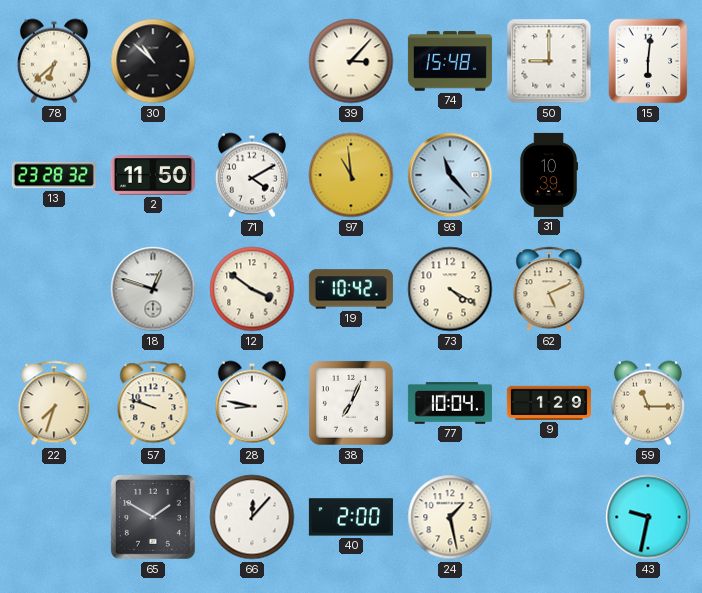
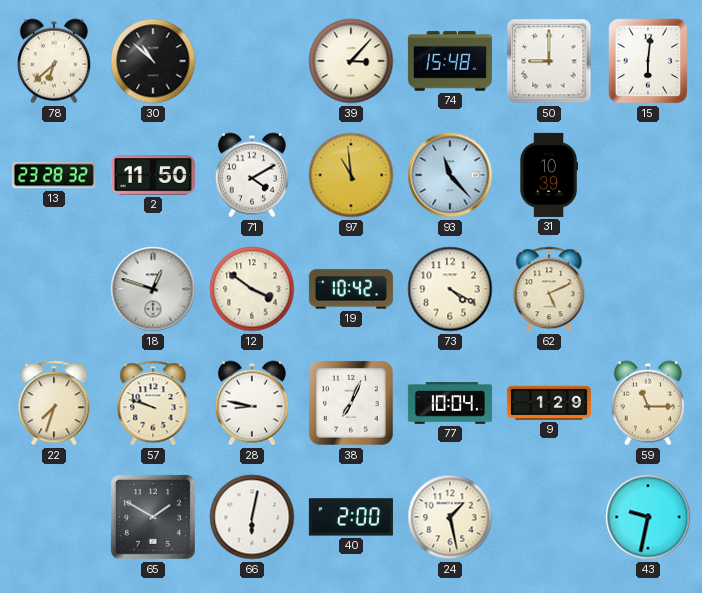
66: 12:07 -> 6:02 (252, 517)
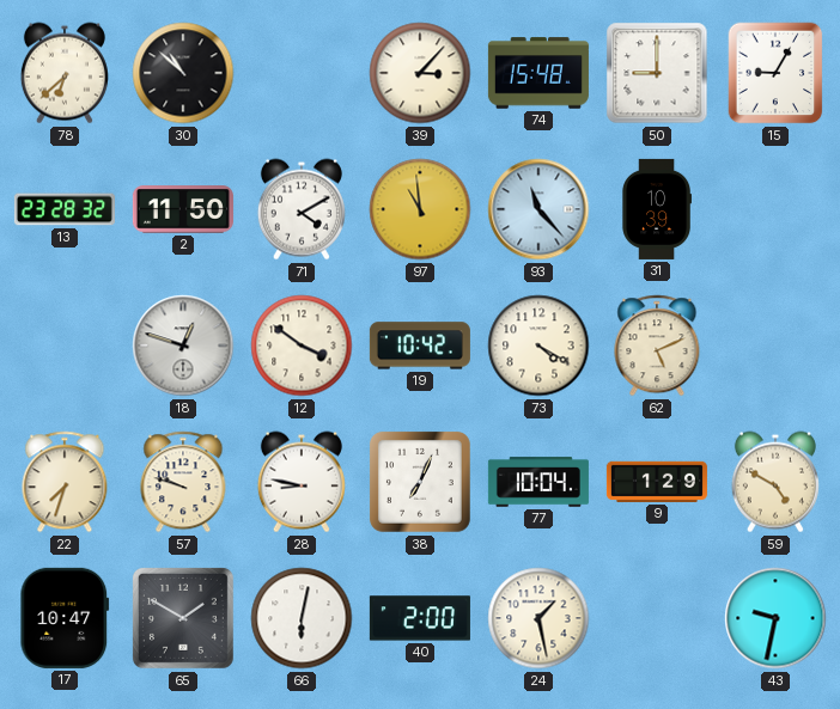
15: 6:01 -> 9:05 (775, 73)
59: 11:15 -> 4:50 (775, 482)
17: none -> 10:47 (65, 618)
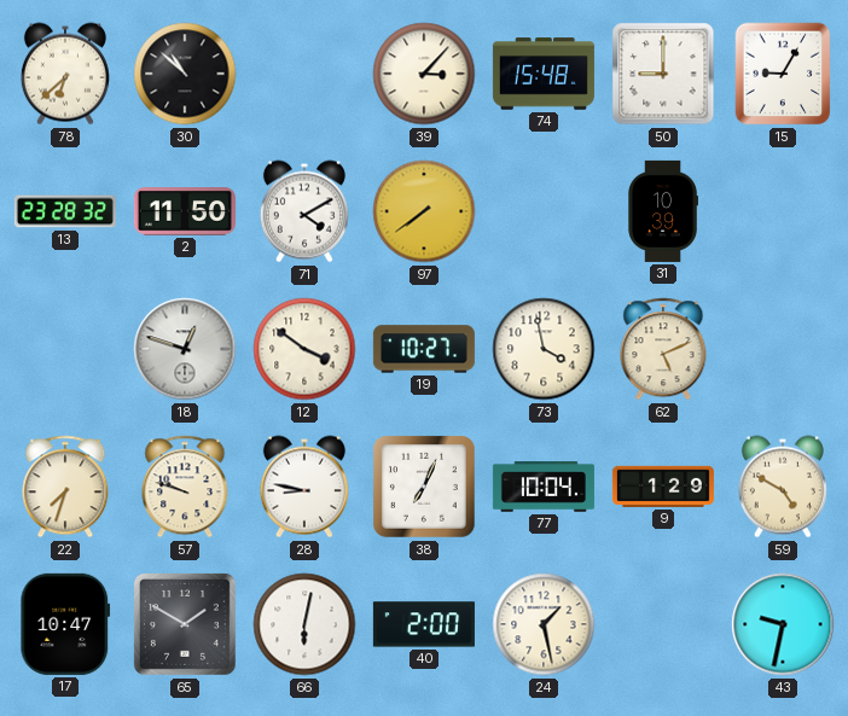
97: 10:59 -> 7:39 (424, 211)
93: 11:23 -> none (538, 209)
19: 10:42 -> 10:27 (424, 349)
73: 4:20 -> 3:58 (544, 349)
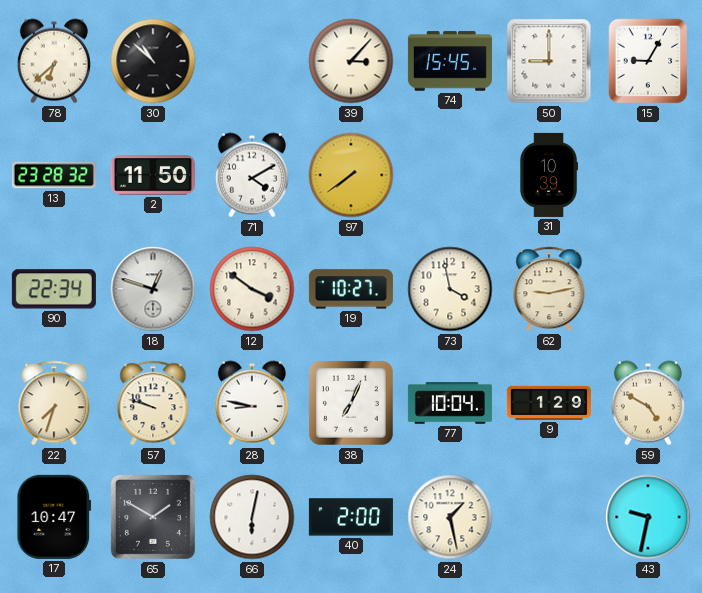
74: 15:48 -> 15:45 (450, 61)
90: none -> 22:34 (54, 289)
62: 5:11 -> 9:13 (549, 289)
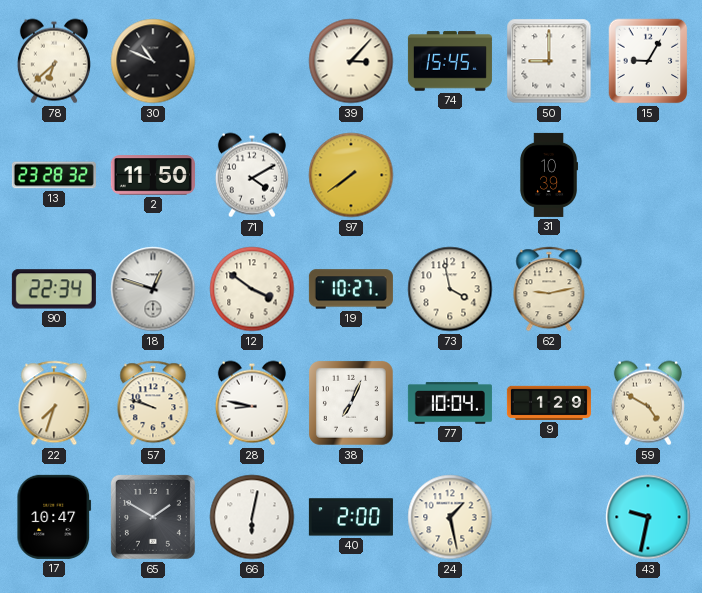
30: 10:52 -> 10:49 (153, 61)
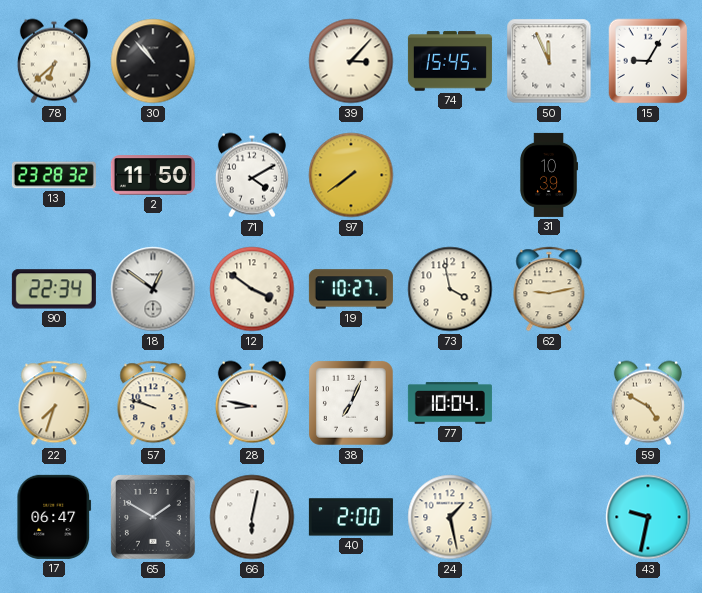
30: 10:49 -> 10:53 (153, 61)
50: 9:00 -> 11:56 (549, 61)
18: 12:48 -> 12:51 (153, 289)
9: 1:29 -> none (549, 403)
17: 10:47 -> 06:47 (54, 517)
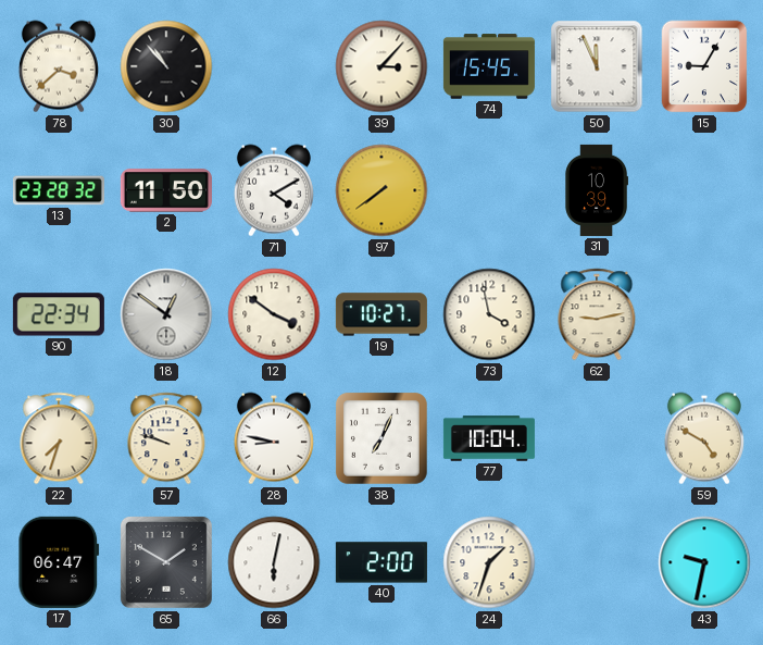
78: 6:38 -> 3:38 (59, 66)
24: 1:28 -> 1:33 (489, 562)
